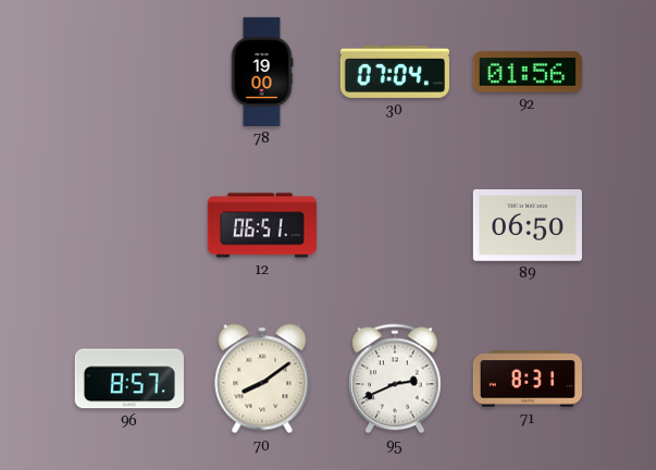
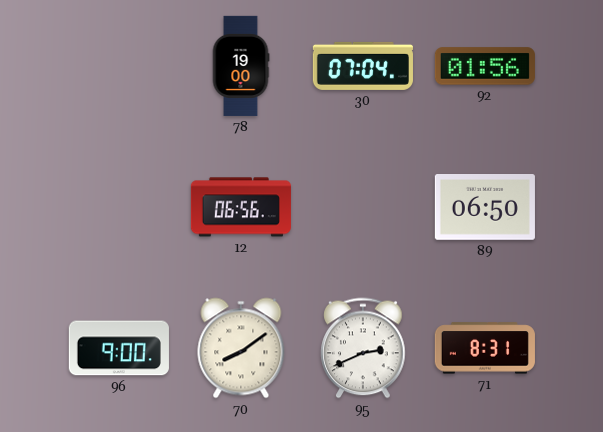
12: 06:51 -> 06:56 (241, 207)
96: 8:57 -> 9:00 (119, 348)
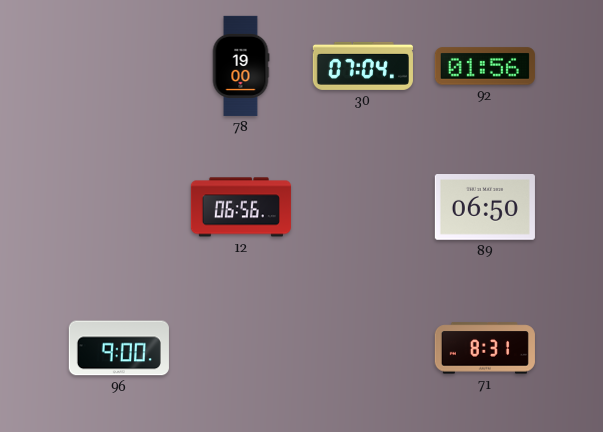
70: 8:09 -> none (241, 348)
95: 2:41 -> none (363, 348)
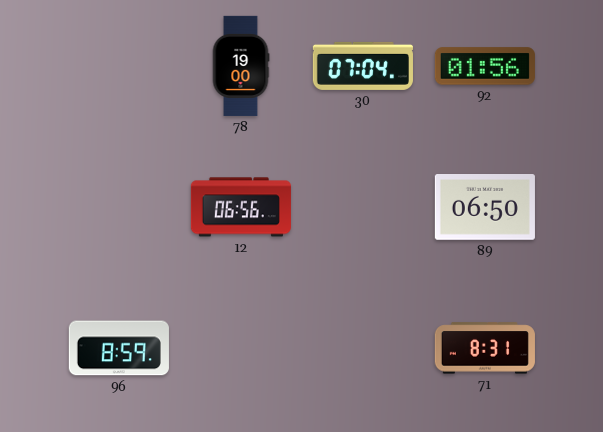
96: 9:00 -> 8:59 (119, 348)
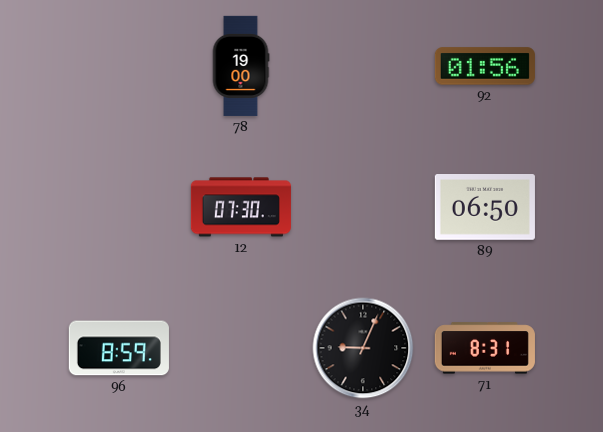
30: 07:04 -> none (363, 66)
12: 06:56 -> 07:30 (241, 207)
34: none -> 9:04 (363, 348)
